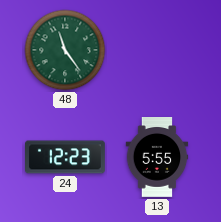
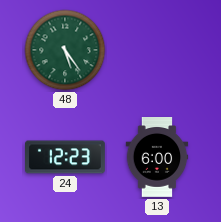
48: 11:24 -> 5:24 (65, 50)
13: 5:55 -> 6:00 (157, 158)
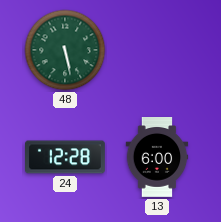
48: 5:24 -> 5:28 (65, 50)
24: 12:23 -> 12:28 (66, 157)
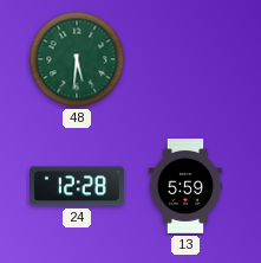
48: 5:28 -> 5:31 (77, 59)
13: 6:00 -> 5:59 (185, 187)
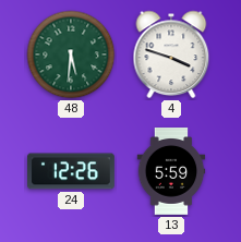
4: none -> 3:48 (171, 55)
24: 12:28 -> 12:26 (72, 171)
